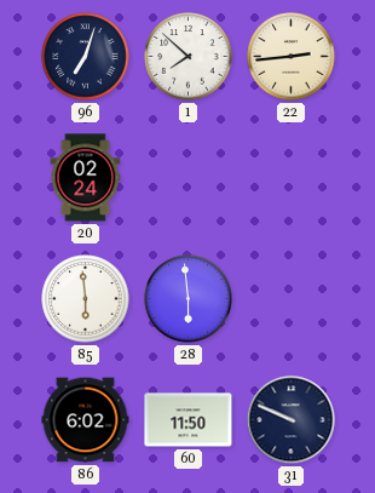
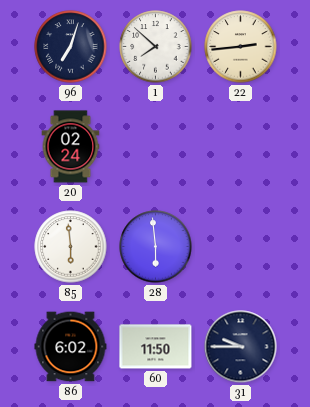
31: 9:49 -> 9:45 (241, 347)
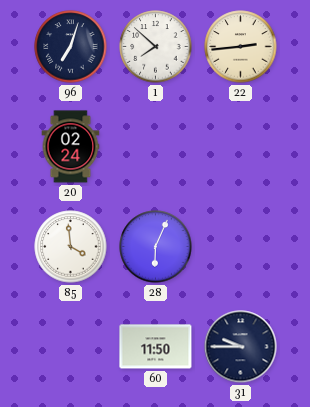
85: 5:59 -> 3:59 (71, 247)
28: 5:59 -> 6:04 (156, 247)
86: 6:02 -> none (71, 347)
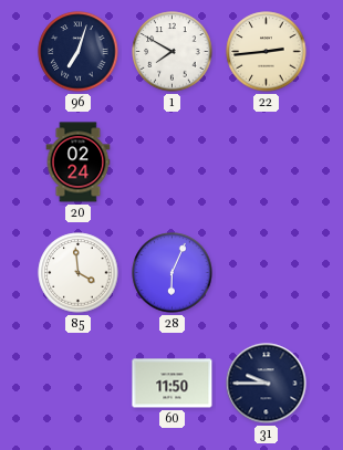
1: 7:52 -> 7:50 (173, 52)
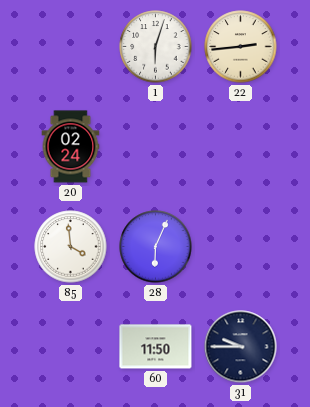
96: 7:03 -> none (79, 52)
1: 7:50 -> 6:03 (156, 47)
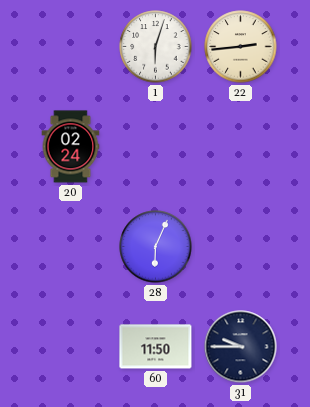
85: 3:59 -> none (71, 247)
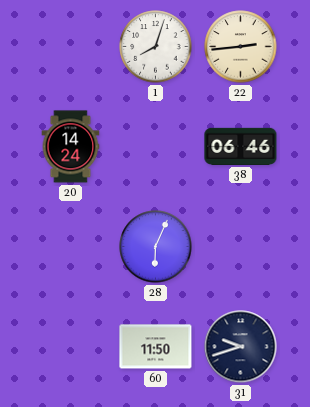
1: 6:03 -> 8:03 (156, 47)
20: 02:24 -> 14:24 (71, 147)
38: none -> 06:46 (241, 146)
31: 9:45 -> 9:42 (241, 347)
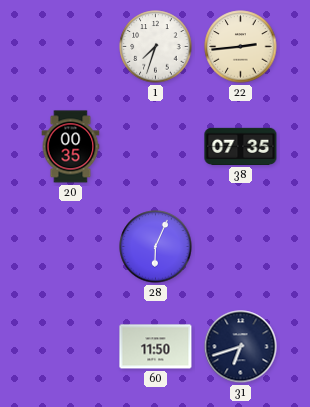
1: 8:03 -> 7:33 (156, 47)
20: 14:24 -> 00:35 (71, 147)
38: 06:46 -> 07:35 (241, 146)
31: 9:42 -> 6:42 (241, 347)
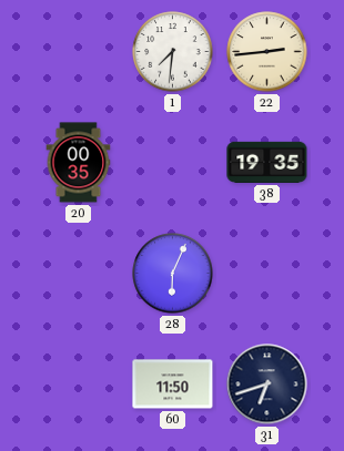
1: 7:33 -> 7:31 (173, 52)
38: 07:35 -> 19:35 (267, 162)
